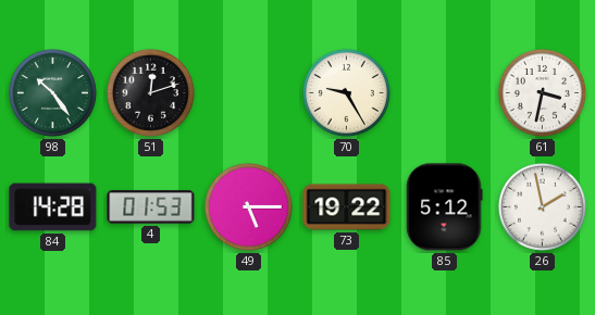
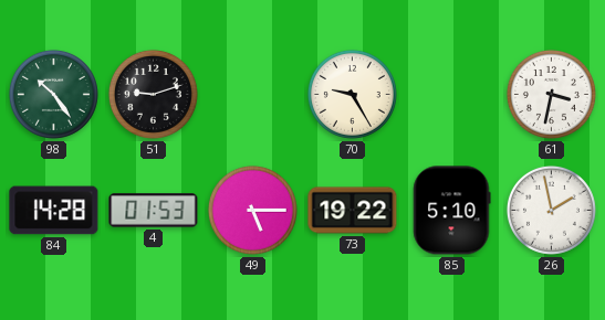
51: 12:12 -> 9:12 (153, 94)
85: 5:12 -> 5:10 (452, 211)
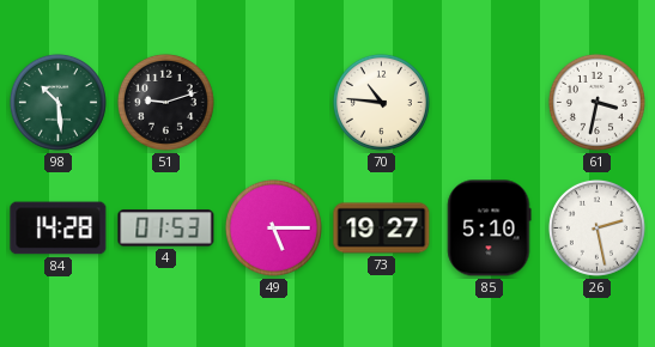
98: 10:24 -> 10:29 (57, 102)
70: 9:25 -> 10:46 (381, 102)
73: 19:22 -> 19:27 (382, 229)
26: 1:58 -> 2:28 (596, 227)
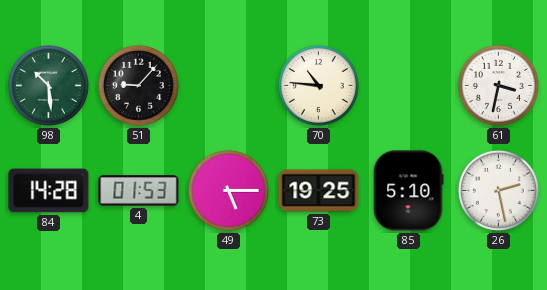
51: 9:12 -> 9:07 (138, 85)
73: 19:27 -> 19:25 (319, 191)
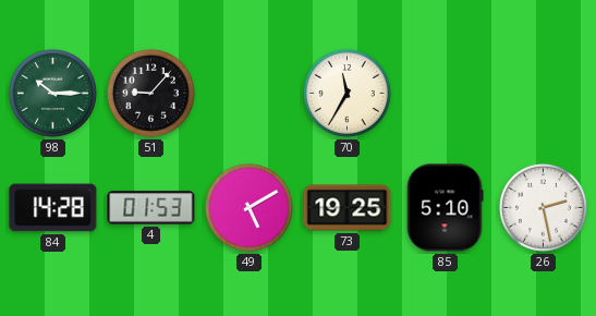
98: 10:29 -> 10:15 (52, 93)
70: 10:46 -> 11:35 (346, 93)
61: 3:32 -> none (498, 85)
49: 5:15 -> 5:10 (248, 207)
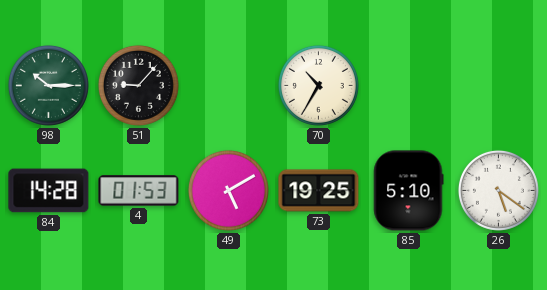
70: 11:35 -> 10:35 (318, 85)
26: 2:28 -> 5:21 (498, 190)
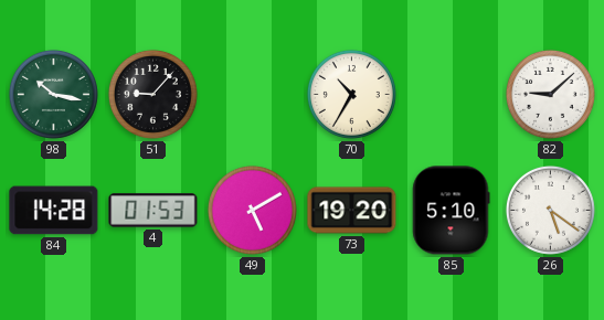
98: 10:15 -> 10:17 (53, 94)
82: none -> 9:08 (550, 94)
73: 19:25 -> 19:20 (352, 211)
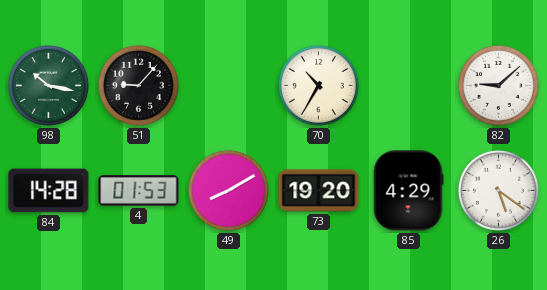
49: 5:10 -> 8:10 (228, 190)
85: 5:10 -> 4:29 (409, 191)
